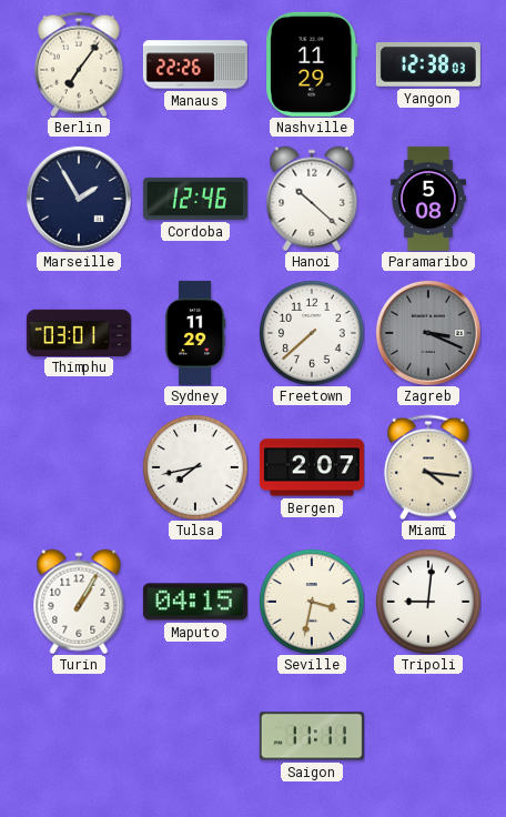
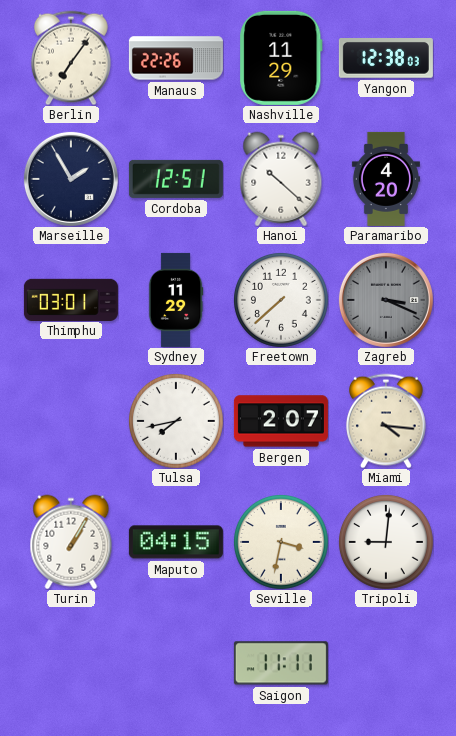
Cordoba: 12:46 -> 12:51 (176, 179)
Paramaribo: 5:08 -> 4:20 (386, 179)
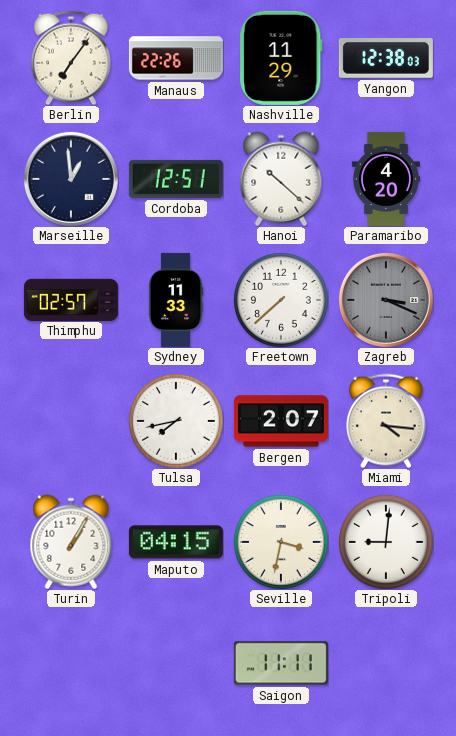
Marseille: 1:55 -> 12:59 (71, 179)
Thimphu: 03:01 -> 02:57 (71, 299)
Sydney: 11:29 -> 11:33 (176, 300)
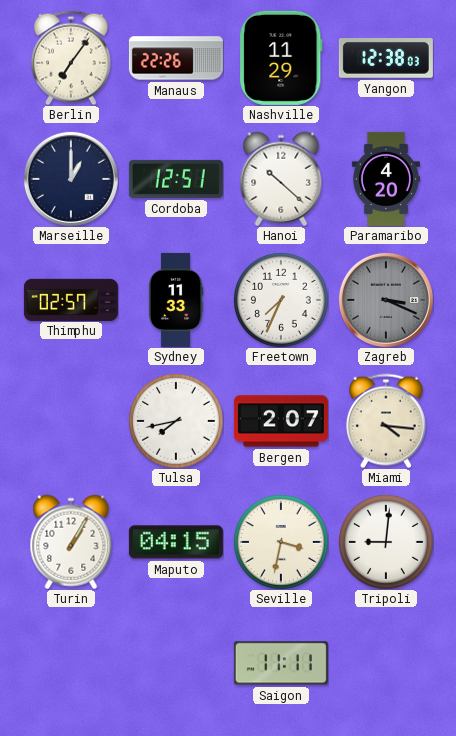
Marseille: 12:59 -> 1:00 (71, 179)
Freetown: 7:38 -> 7:34 (281, 300)
